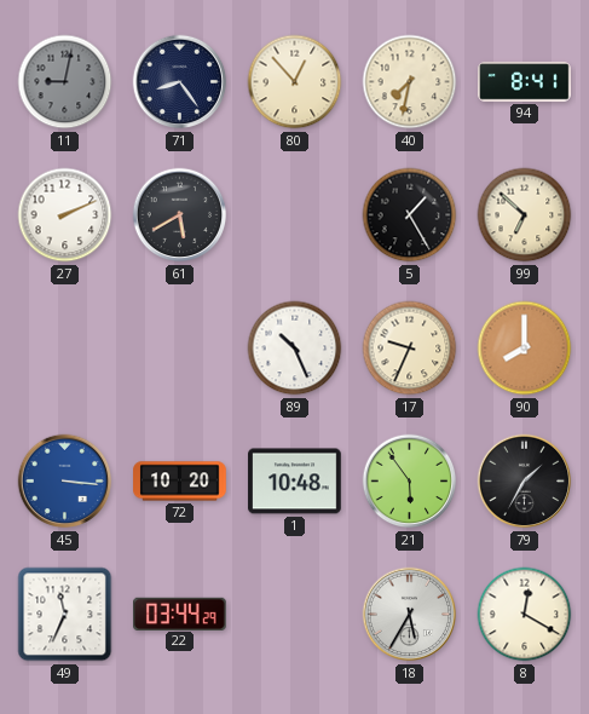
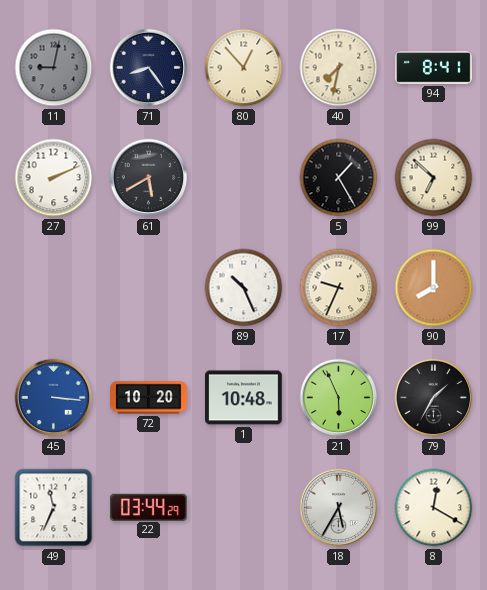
21: 5:54 -> 5:56 (339, 398)
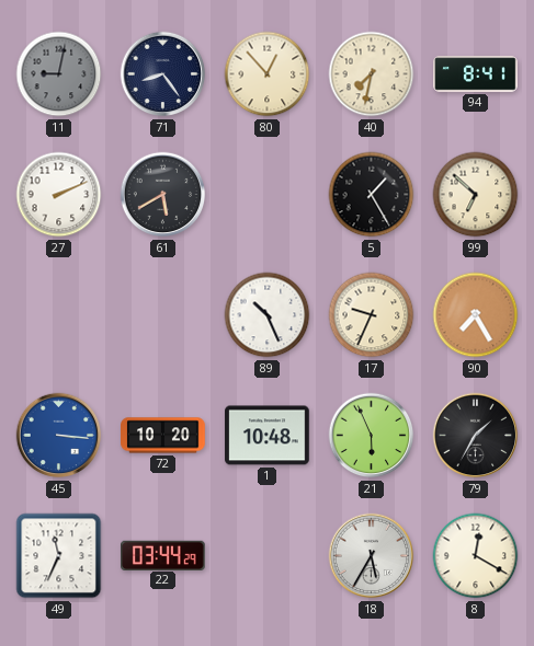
90: 8:00 -> 7:25 (476, 315)
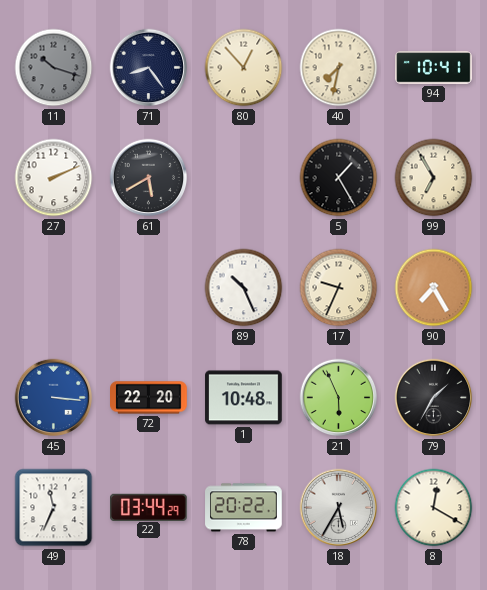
11: 9:02 -> 10:18 (54, 68)
94: 8:41 -> 10:41 (434, 68)
99: 6:52 -> 6:55 (434, 178)
72: 10:20 -> 22:20 (149, 398)
78: none -> 20:22 (244, 508)
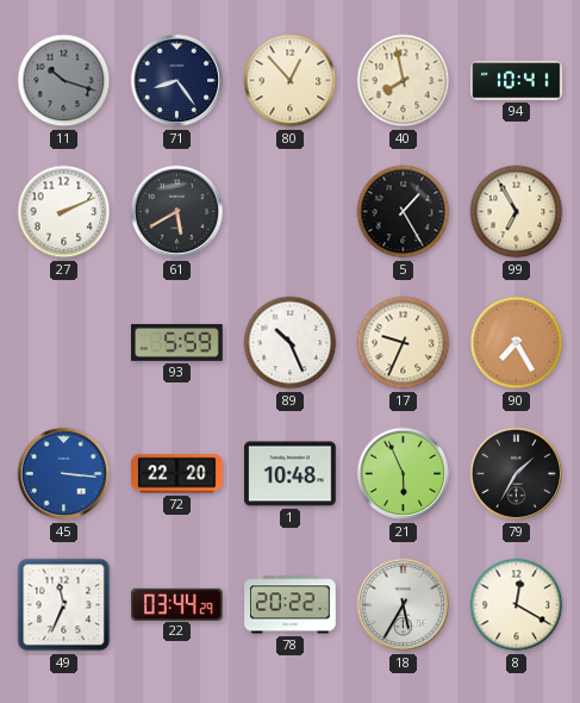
40: 7:32 -> 7:58 (404, 81)
93: none -> 5:59 (177, 342)
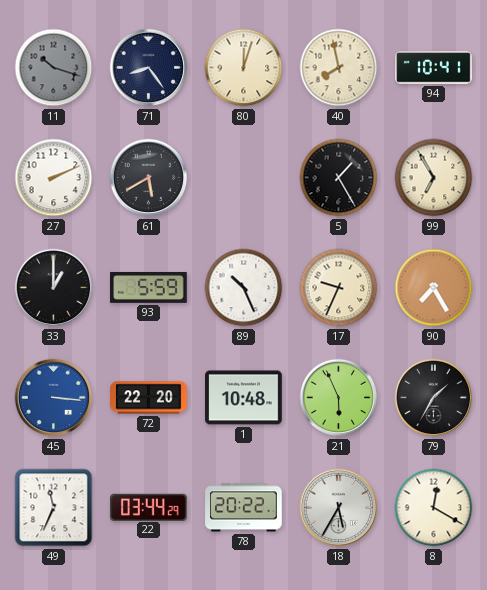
80: 12:53 -> 12:03 (244, 68)
33: none -> 1:00 (54, 288)
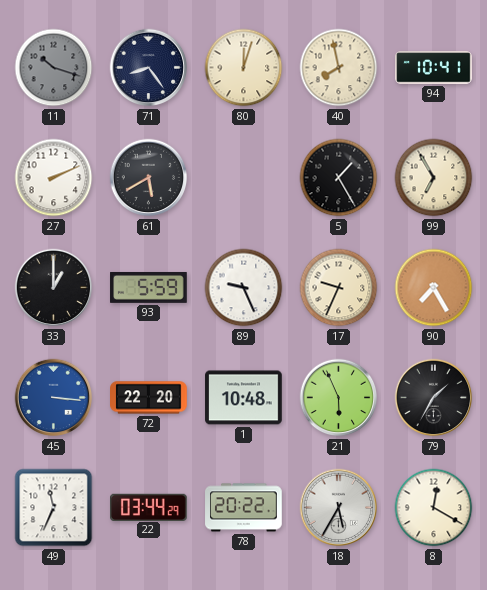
89: 10:26 -> 9:26 (244, 288)
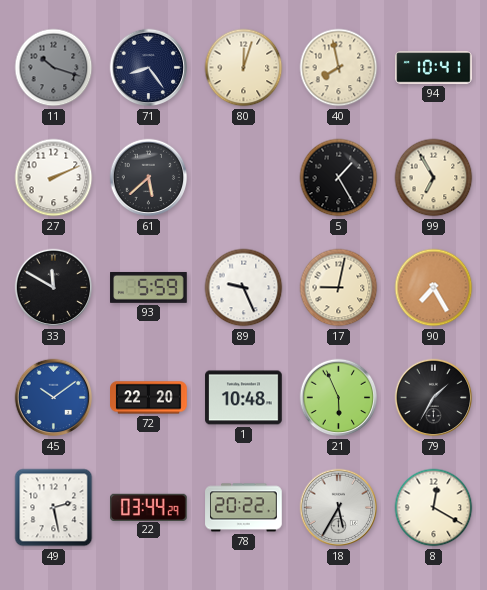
61: 5:40 -> 5:38 (149, 178)
33: 1:00 -> 11:50 (54, 288)
17: 9:34 -> 9:02 (339, 288)
45: 3:16 -> 10:09 (54, 398)
49: 11:34 -> 2:28 (54, 508)
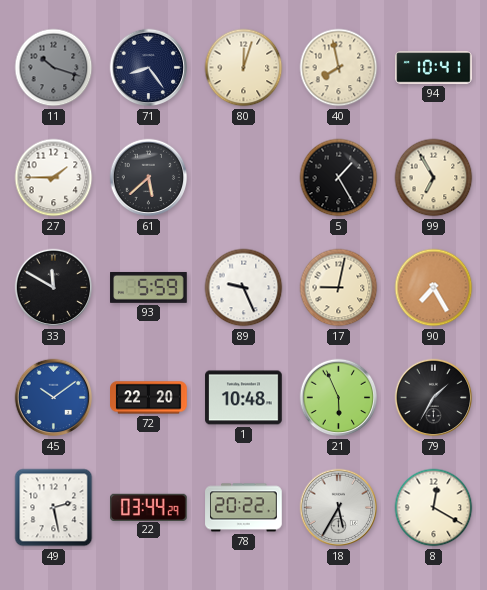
27: 2:11 -> 1:45 (54, 178)
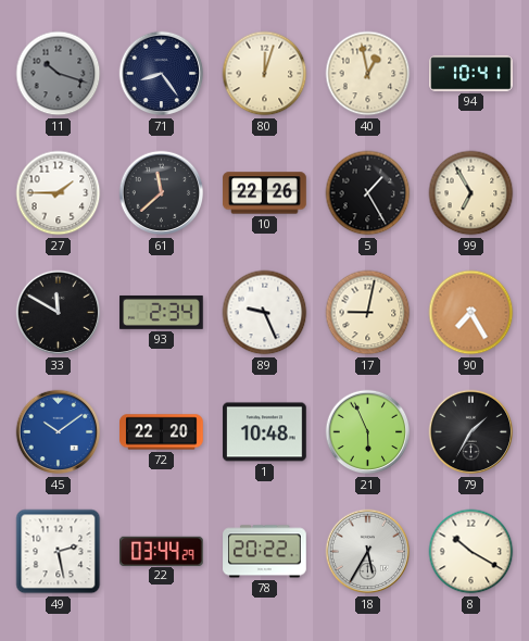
40: 7:58 -> 12:58 (368, 74)
61: 5:38 -> 11:38 (162, 193)
10: none -> 22:26 (265, 193)
93: 5:59 -> 2:34 (162, 312)
8: 12:20 -> 10:20 (471, 552)
